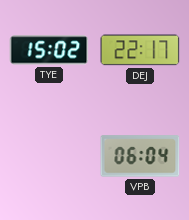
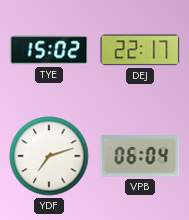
YDF: none -> 7:12 (49, 156)
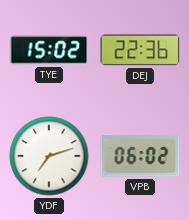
DEJ: 22:17 -> 22:36 (140, 50)
VPB: 06:04 -> 06:02 (140, 156)
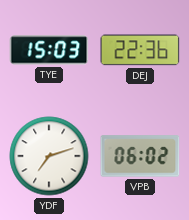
TYE: 15:02 -> 15:03 (49, 50)
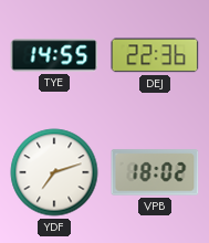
TYE: 15:03 -> 14:55 (54, 55)
VPB: 06:02 -> 18:02 (155, 172)
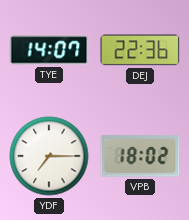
TYE: 14:55 -> 14:07 (49, 50)
YDF: 7:12 -> 7:15 (49, 156)
